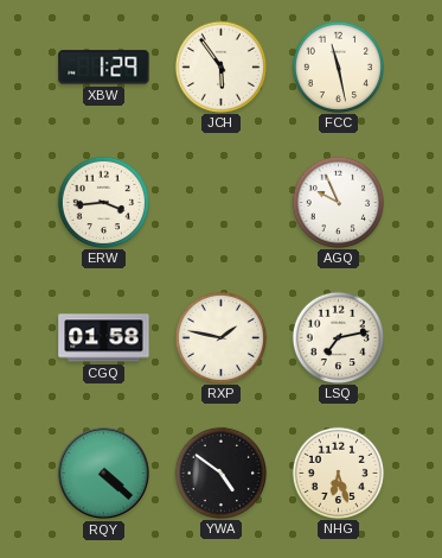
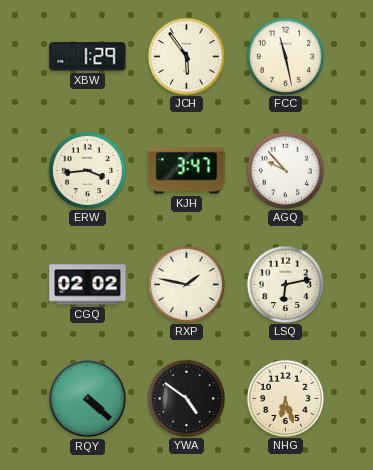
KJH: none -> 3:47 (187, 171)
AGQ: 9:56 -> 9:53 (285, 170)
CGQ: 01:58 -> 02:02 (88, 285)
LSQ: 7:13 -> 6:13 (285, 284)
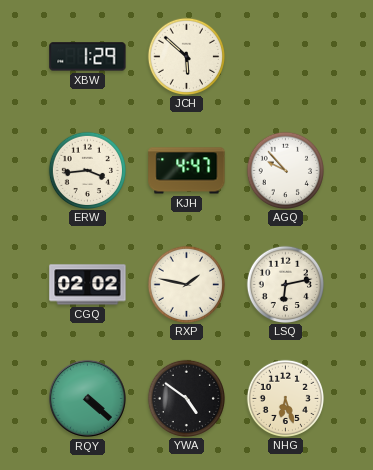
JCH: 5:54 -> 5:52 (186, 56)
FCC: 11:28 -> none (285, 56)
KJH: 3:47 -> 4:47 (187, 171)
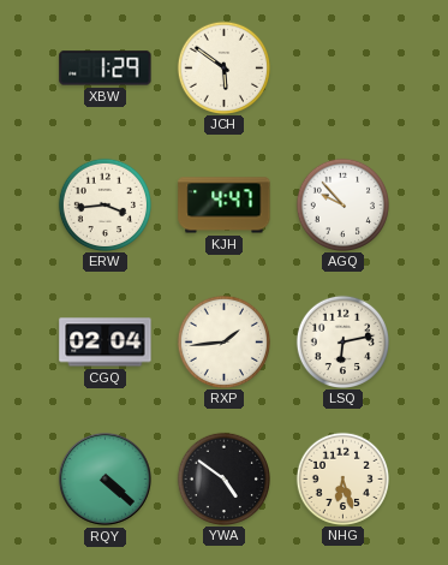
JCH: 5:52 -> 5:51 (223, 67)
CGQ: 02:02 -> 02:04 (106, 343)
RXP: 1:47 -> 1:44 (223, 341)
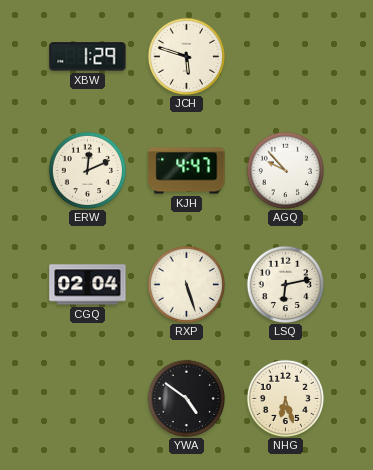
JCH: 5:51 -> 5:48 (186, 56)
ERW: 3:44 -> 12:11 (87, 170)
RXP: 1:44 -> 5:27 (186, 284)
RQY: 4:22 -> none (104, 478)
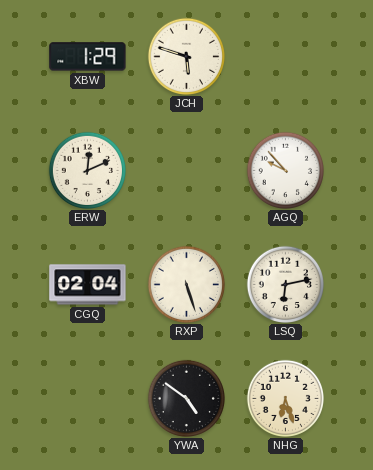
KJH: 4:47 -> none (187, 171)
